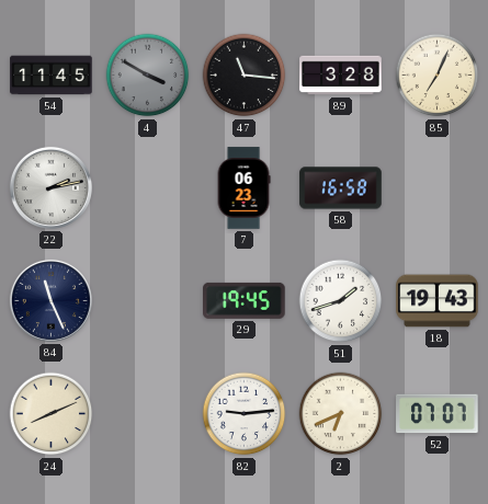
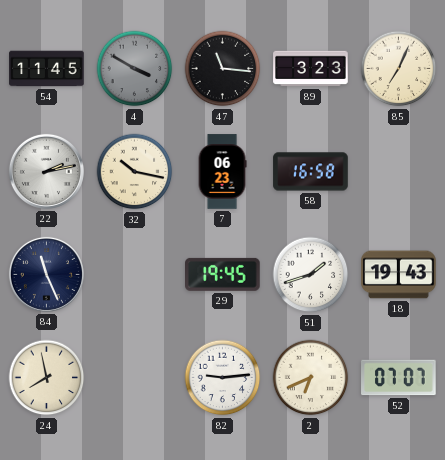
89: 3:28 -> 3:23 (311, 69)
32: none -> 10:17 (135, 172)
24: 8:11 -> 7:58 (47, 378)
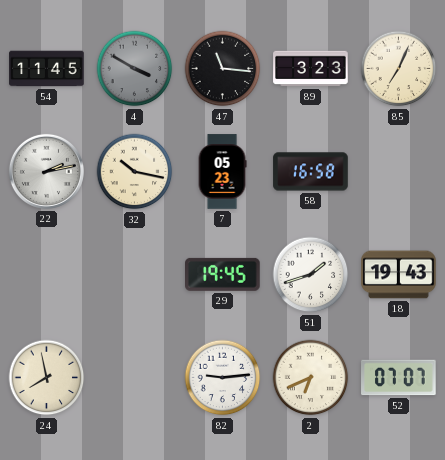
7: 06:23 -> 05:23 (222, 172)
84: 11:26 -> none (46, 274)
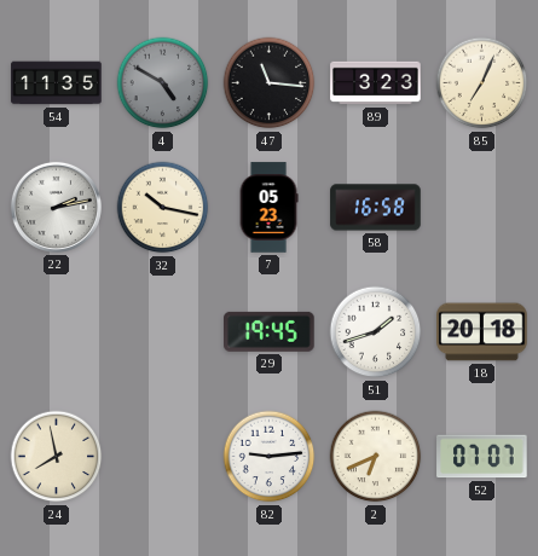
54: 11:45 -> 11:35 (57, 83)
4: 3:50 -> 4:50 (163, 83)
18: 19:43 -> 20:18 (482, 332)
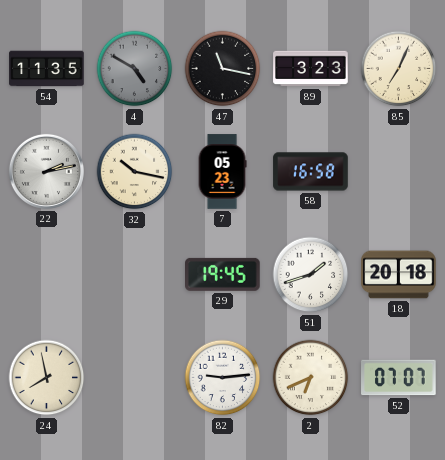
47: 11:16 -> 11:17 (223, 69)
